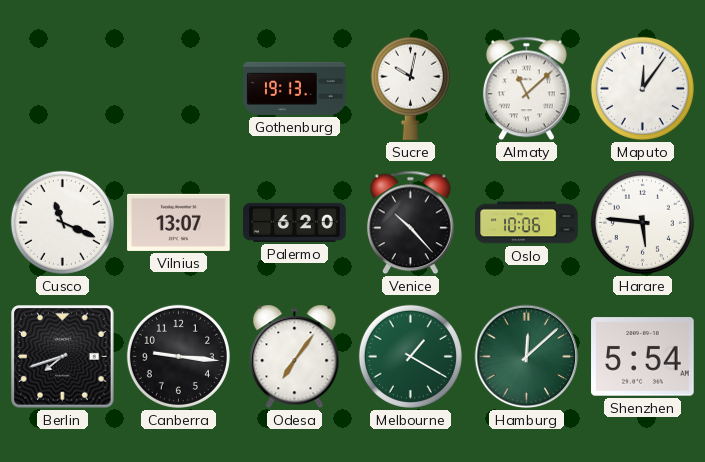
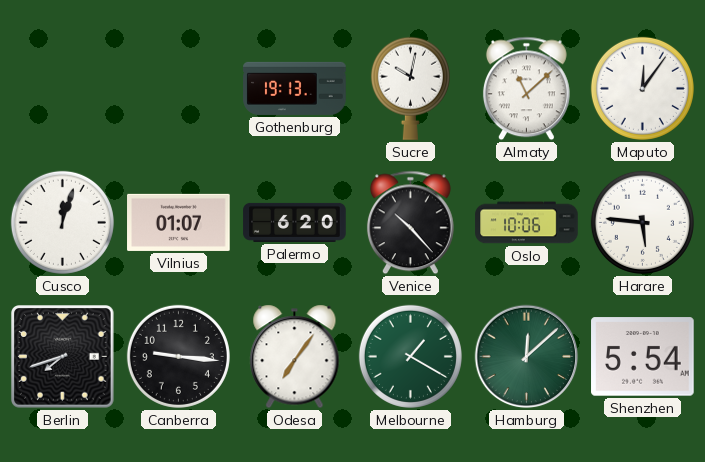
Cusco: 11:19 -> 12:03 (62, 222)
Vilnius: 13:07 -> 01:07 (179, 222)
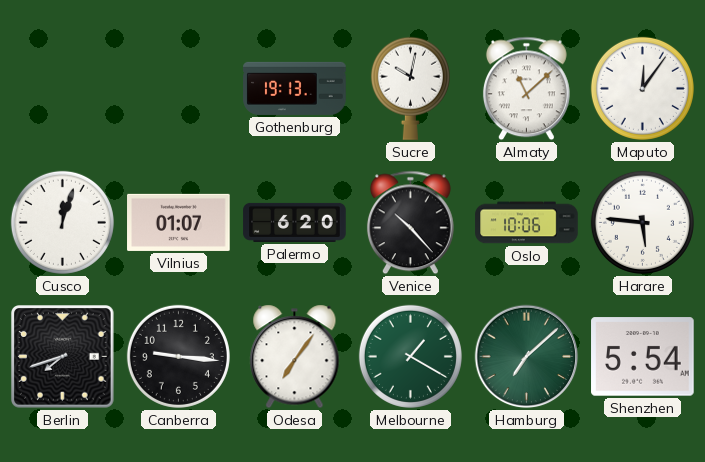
Hamburg: 12:08 -> 7:08 (527, 357)
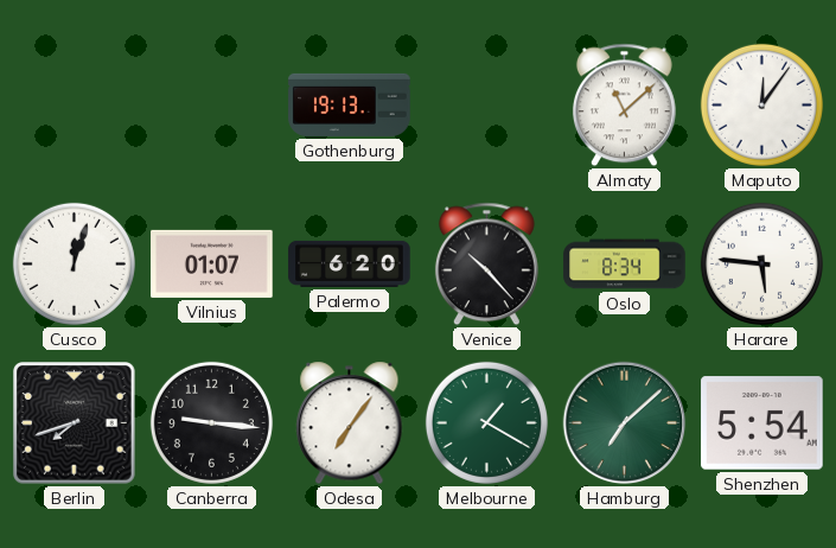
Sucre: 10:02 -> none (410, 88)
Oslo: 10:06 -> 8:34 (625, 265)
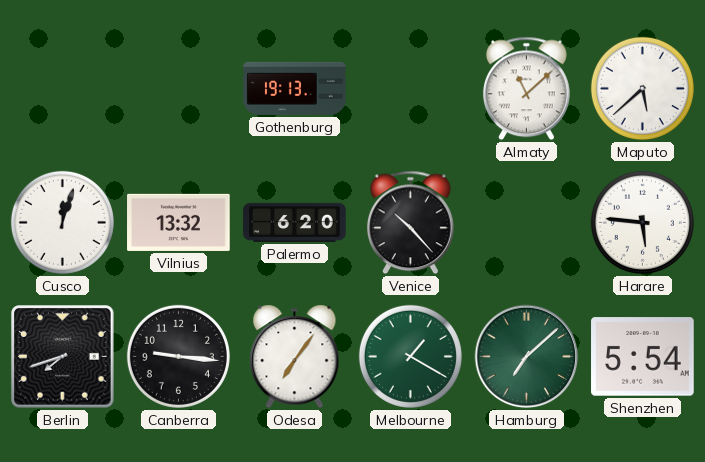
Maputo: 12:06 -> 5:38 (642, 88)
Vilnius: 01:07 -> 13:32 (179, 222)
Oslo: 8:34 -> none (625, 265)
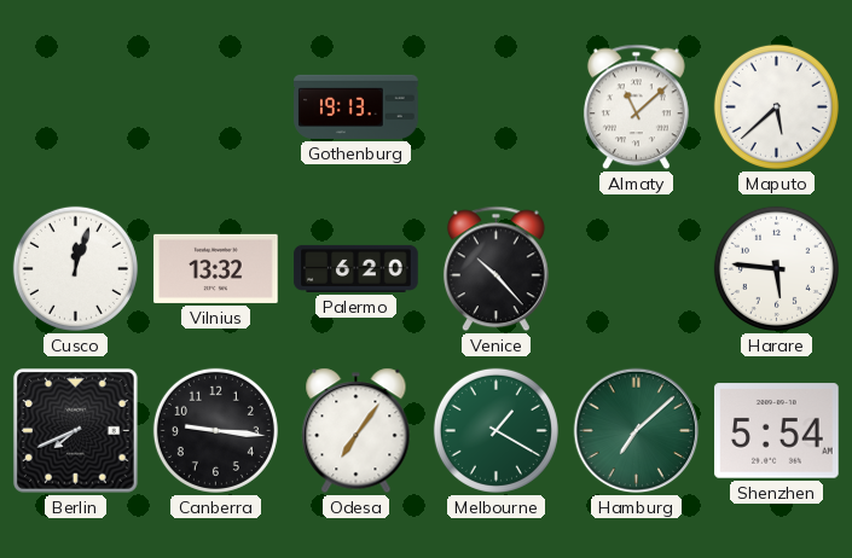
Berlin: 7:42 -> 7:41 (76, 431)
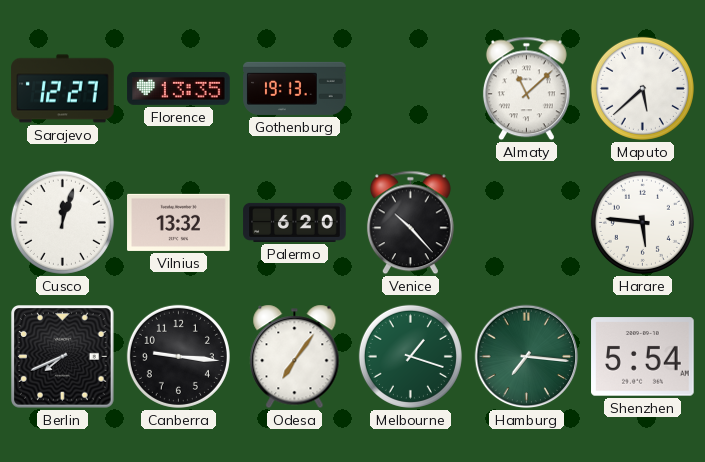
Sarajevo: none -> 12:27 (63, 89)
Florence: none -> 13:35 (179, 88)
Melbourne: 1:20 -> 1:18 (410, 356)
Hamburg: 7:08 -> 7:16 (527, 357)
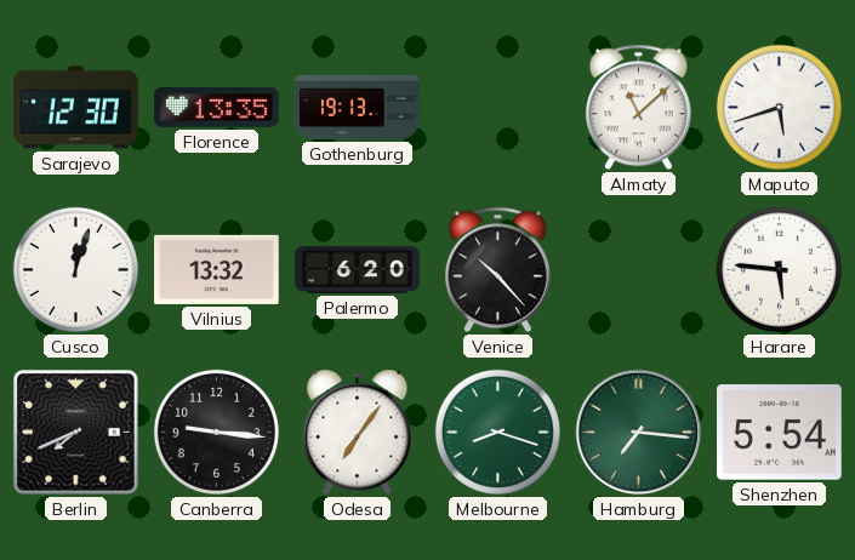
Sarajevo: 12:27 -> 12:30 (76, 108)
Maputo: 5:38 -> 5:42 (779, 107)
Melbourne: 1:18 -> 8:18 (497, 432)
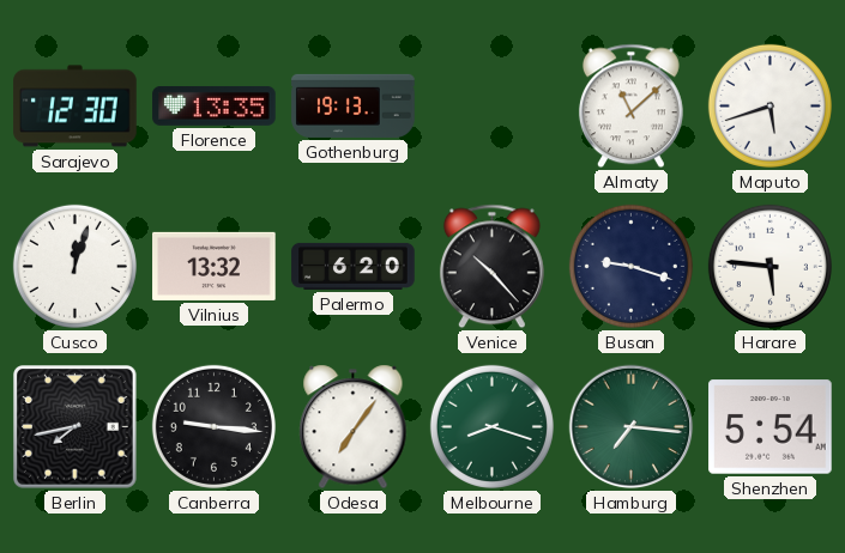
Busan: none -> 9:18 (630, 266)
Berlin: 7:41 -> 7:43 (76, 427)
